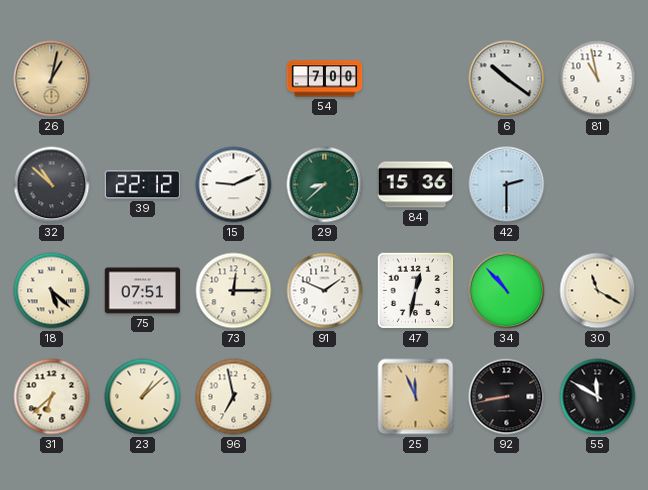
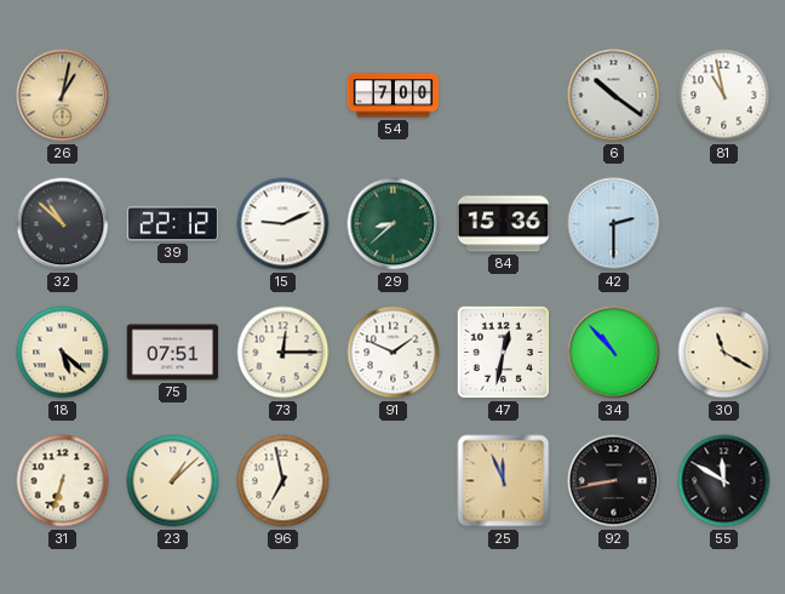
31: 6:38 -> 6:33 (63, 481)
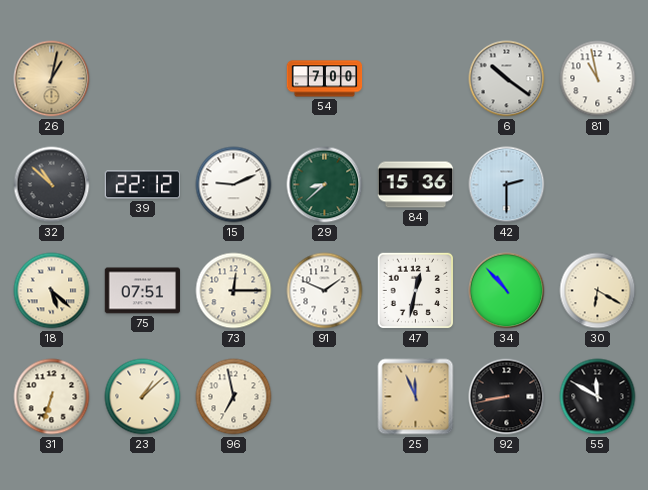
30: 11:20 -> 6:20 (598, 291)
